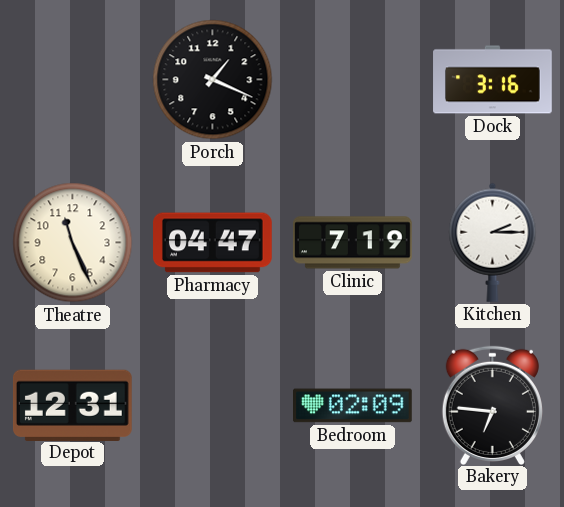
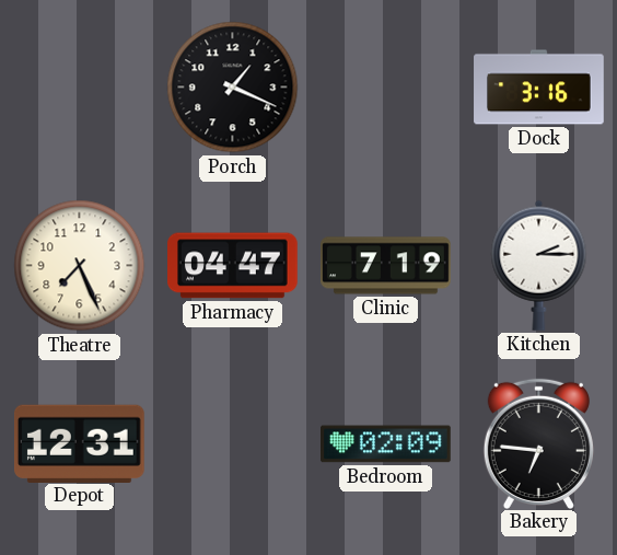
Theatre: 11:26 -> 7:26 (80, 266)
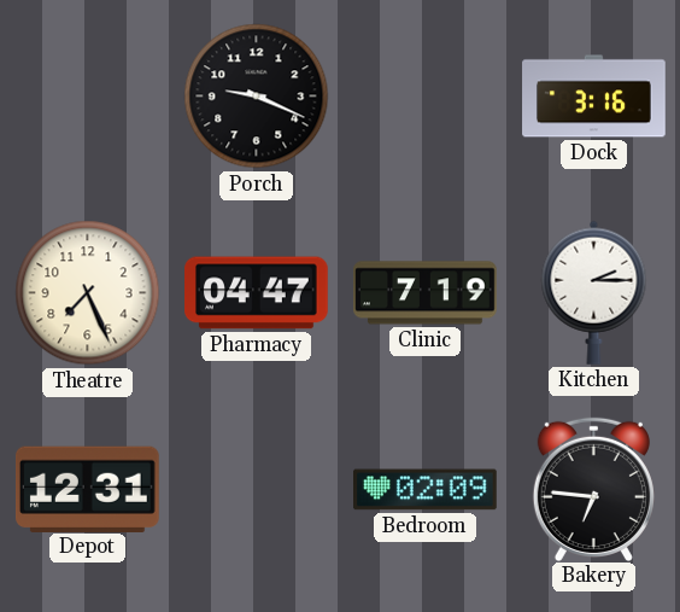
Porch: 1:19 -> 9:19 (257, 97)
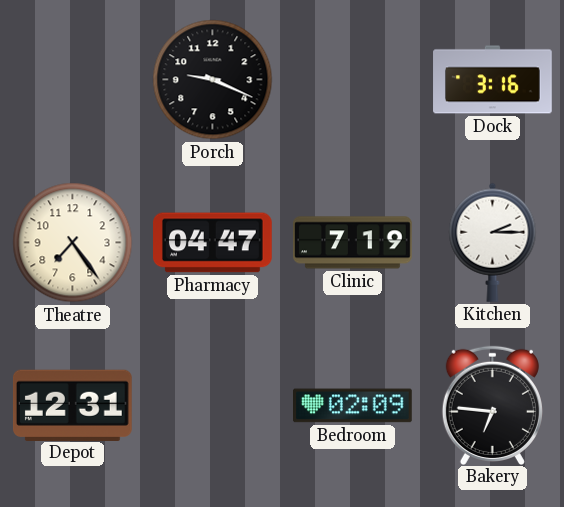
Theatre: 7:26 -> 7:24 (73, 243)
